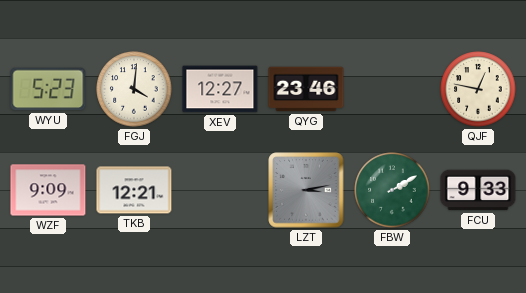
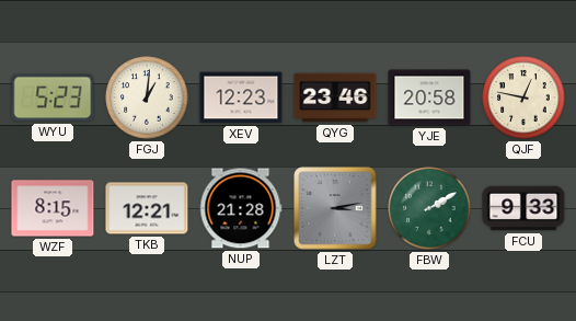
FGJ: 4:01 -> 1:01 (147, 98)
XEV: 12:27 -> 12:23 (241, 98)
YJE: none -> 20:58 (429, 98)
WZF: 9:09 -> 8:15 (53, 208)
NUP: none -> 21:28 (241, 208)
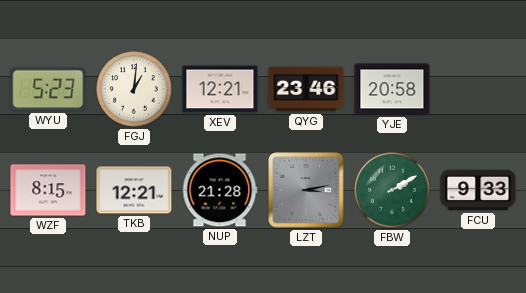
XEV: 12:23 -> 12:21 (220, 89)
QJF: 12:47 -> none (523, 98)
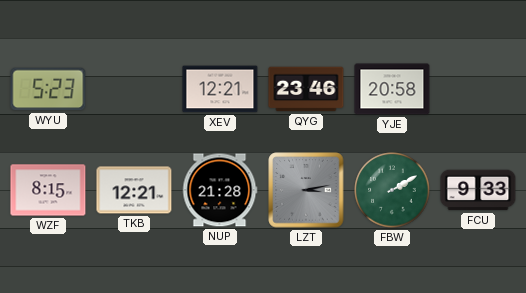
FGJ: 1:01 -> none (134, 89)
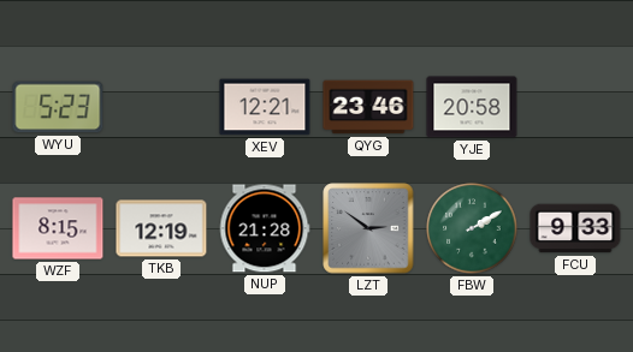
TKB: 12:21 -> 12:19 (161, 228)
LZT: 3:13 -> 2:51 (368, 228)
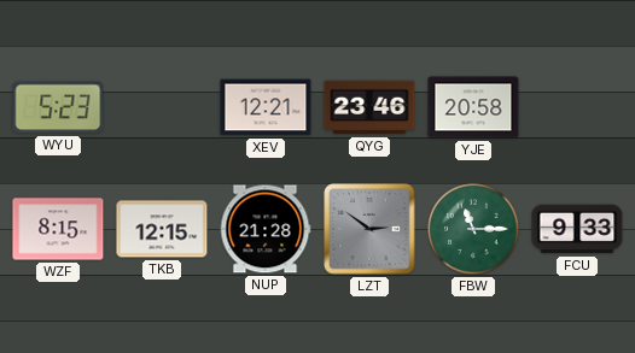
TKB: 12:19 -> 12:15 (162, 229)
FBW: 2:10 -> 11:15 (473, 229)
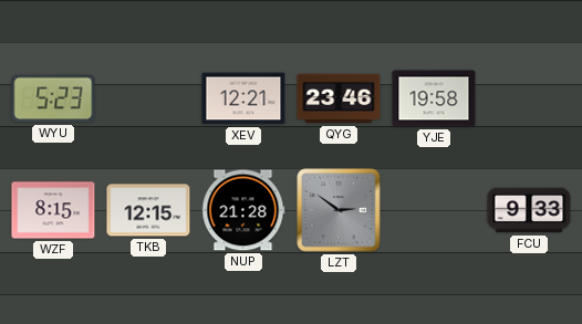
YJE: 20:58 -> 19:58 (434, 98)
FBW: 11:15 -> none (473, 229)
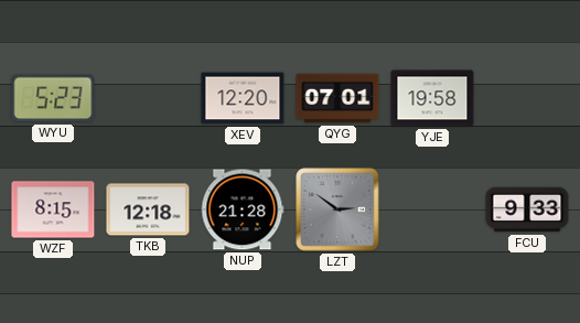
XEV: 12:21 -> 12:20 (243, 98)
QYG: 23:46 -> 07:01 (337, 98)
TKB: 12:15 -> 12:18 (148, 209)
